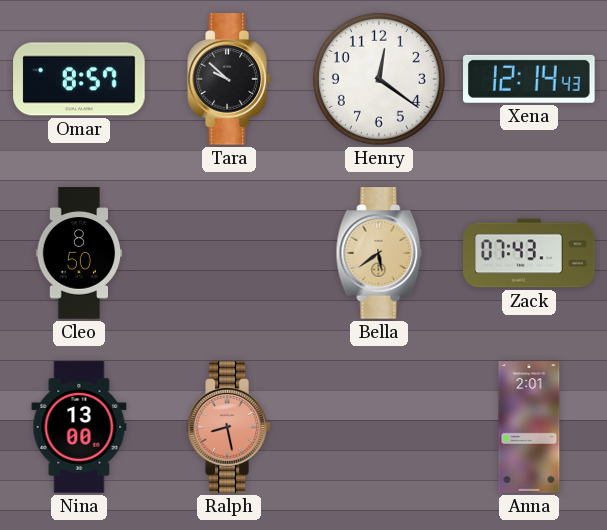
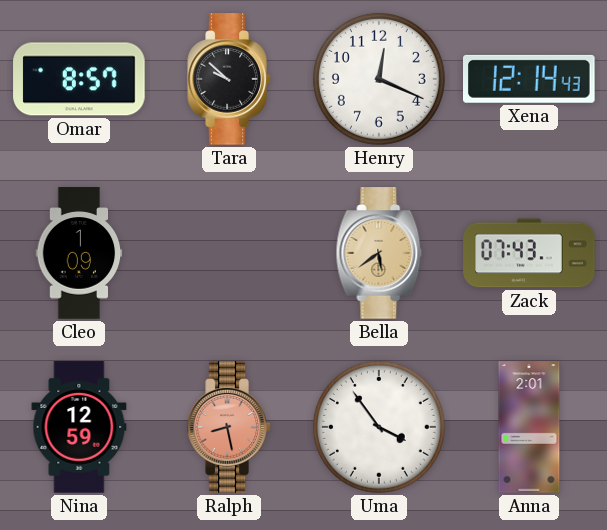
Henry: 12:21 -> 12:19 (379, 79)
Cleo: 8:50 -> 1:09 (79, 253)
Nina: 13:00 -> 12:59 (79, 427)
Uma: none -> 3:54 (379, 427)
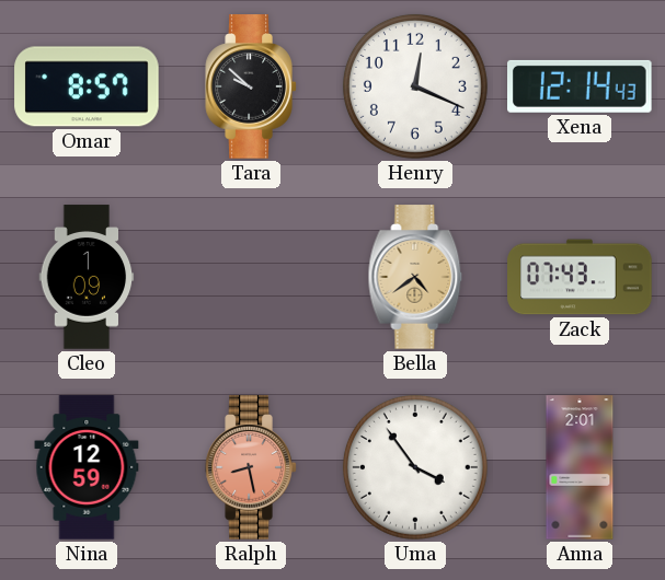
Bella: 5:39 -> 4:39 (415, 277)
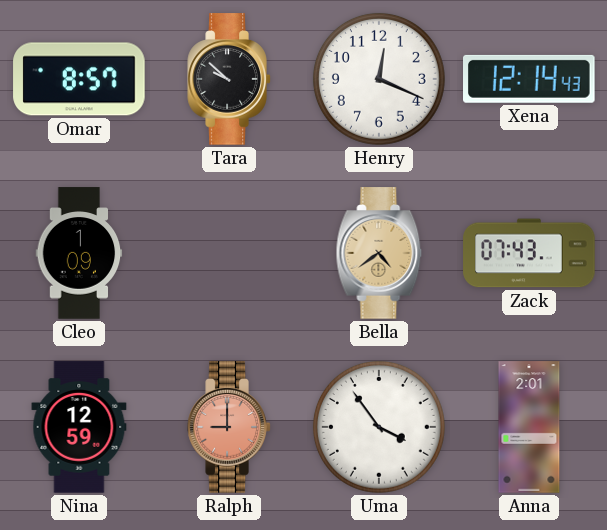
Ralph: 8:28 -> 9:00 (229, 427)
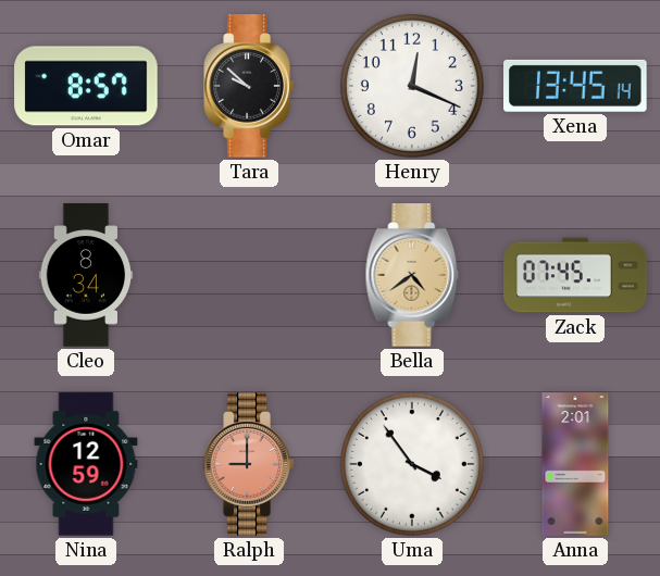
Xena: 12:14 -> 13:45 (576, 86)
Cleo: 1:09 -> 8:34 (86, 275)
Zack: 07:43 -> 07:45 (575, 275)
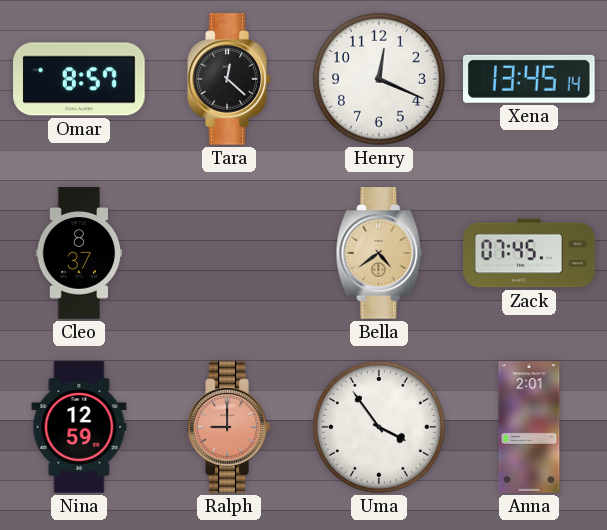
Tara: 9:52 -> 12:22 (229, 79)
Cleo: 8:34 -> 8:37 (79, 253)
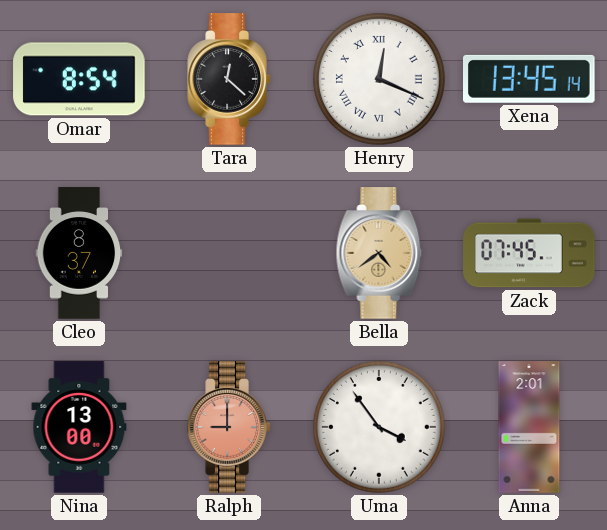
Omar: 8:57 -> 8:54 (79, 79)
Henry numerals: Arabic -> Roman (379, 79)
Nina: 12:59 -> 13:00 (79, 427)
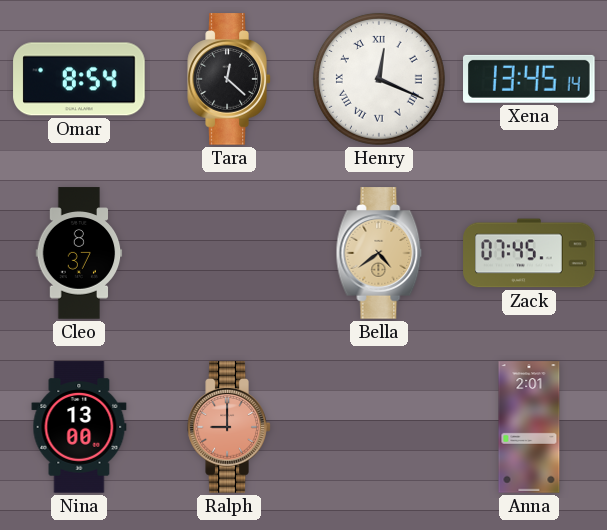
Uma: 3:54 -> none (379, 427)
